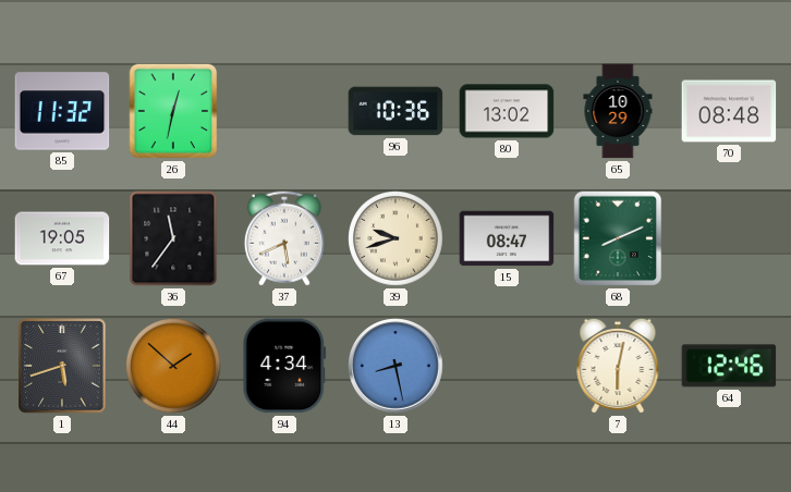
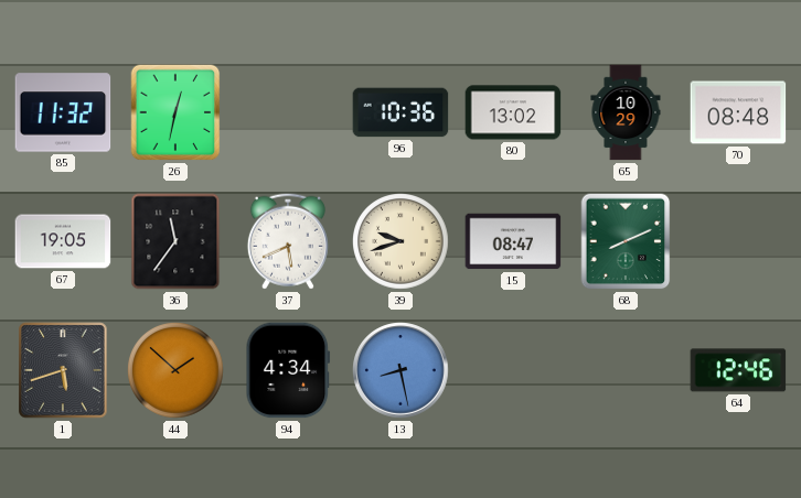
7: 6:02 -> none (618, 366)
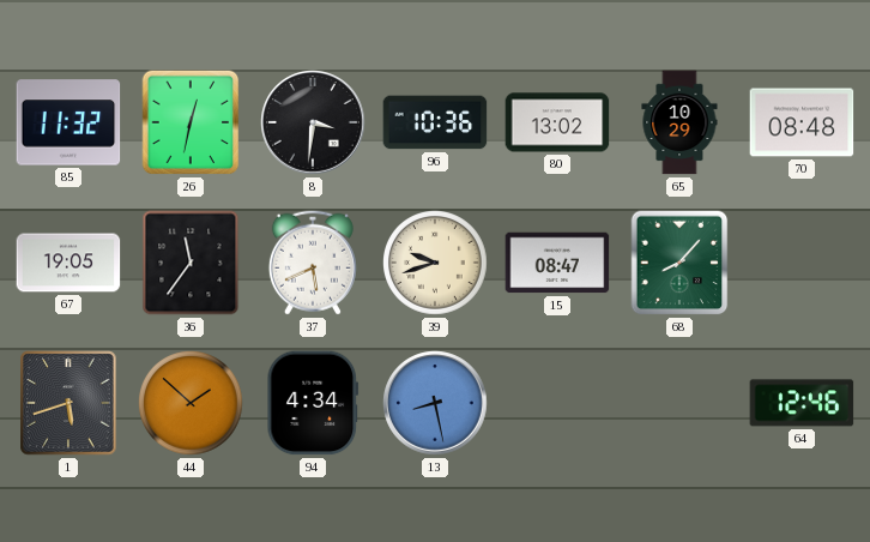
8: none -> 3:31 (313, 122)
68: 8:11 -> 8:07 (679, 263)
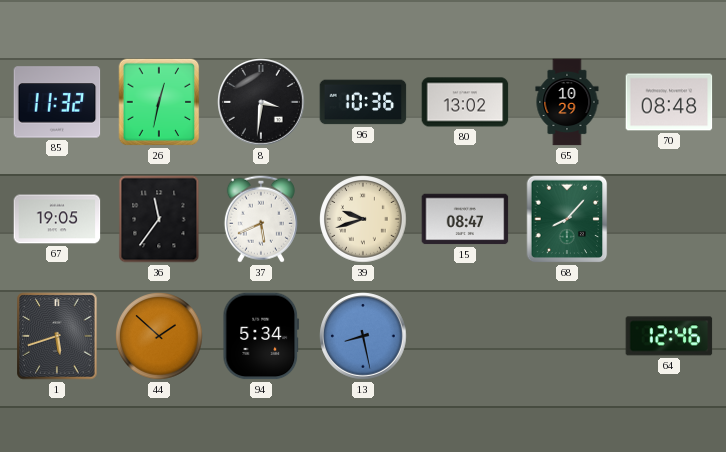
94: 4:34 -> 5:34 (261, 336)
